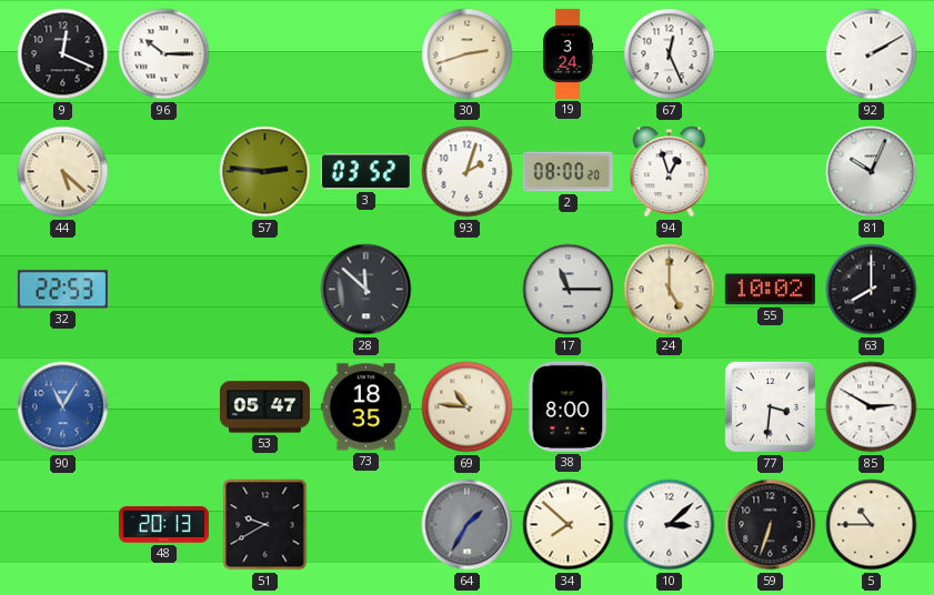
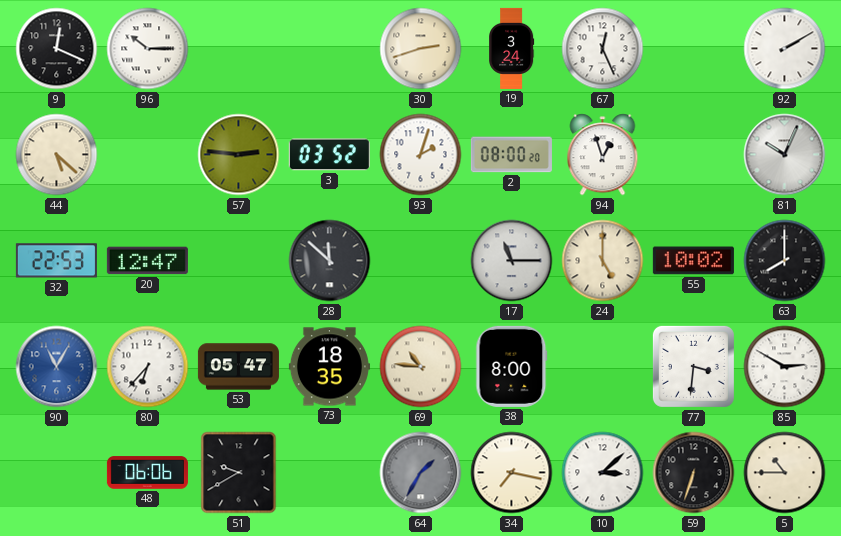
20: none -> 12:47 (147, 261)
80: none -> 6:37 (148, 367)
48: 20:13 -> 06:06 (147, 473)
34: 7:52 -> 7:17 (512, 473)
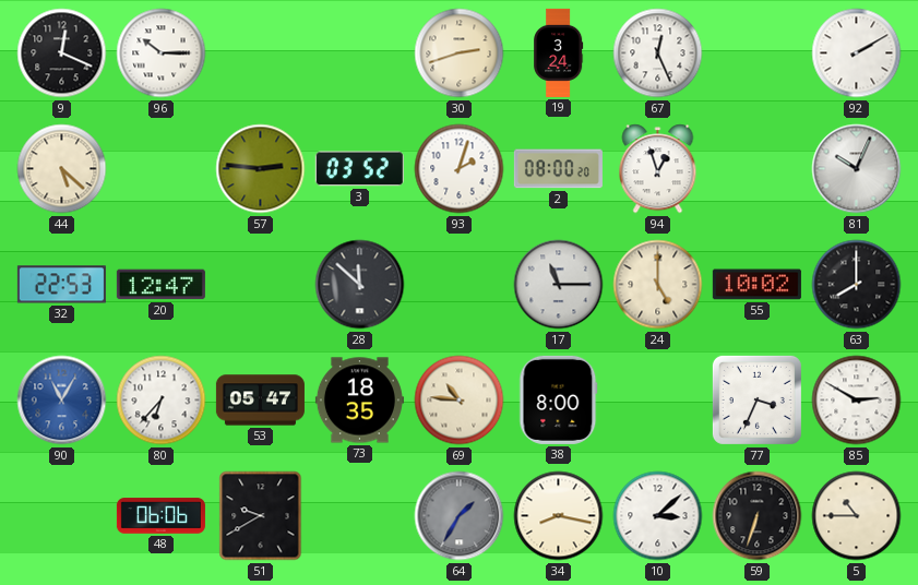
77: 3:31 -> 3:34 (756, 399)
34: 7:17 -> 8:17 (559, 516)
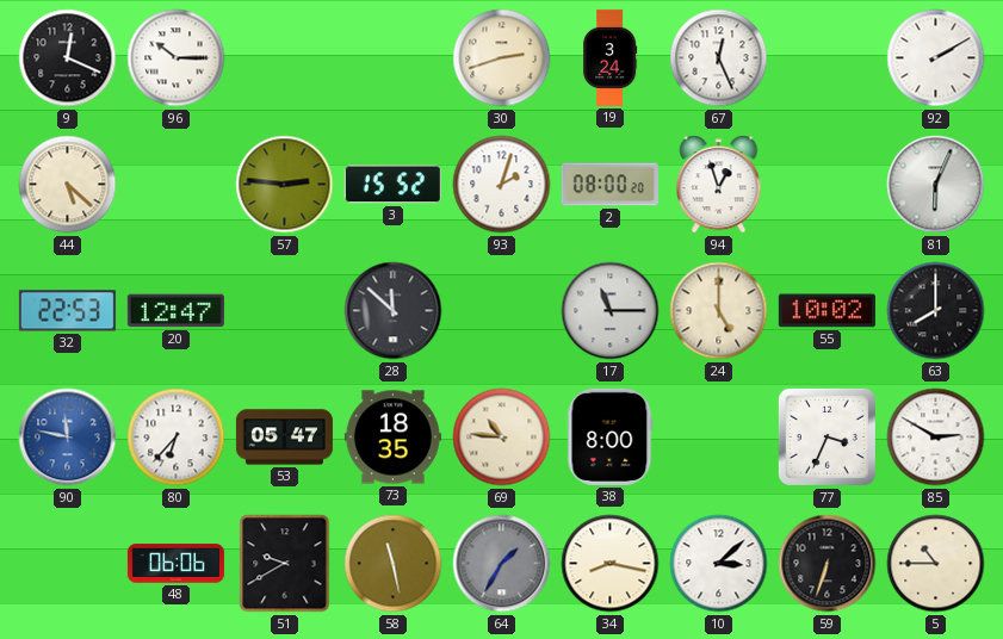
3: 03:52 -> 15:52 (392, 185)
81: 10:04 -> 6:04 (936, 185)
90: 11:05 -> 11:47 (68, 438)
58: none -> 11:28 (394, 564)
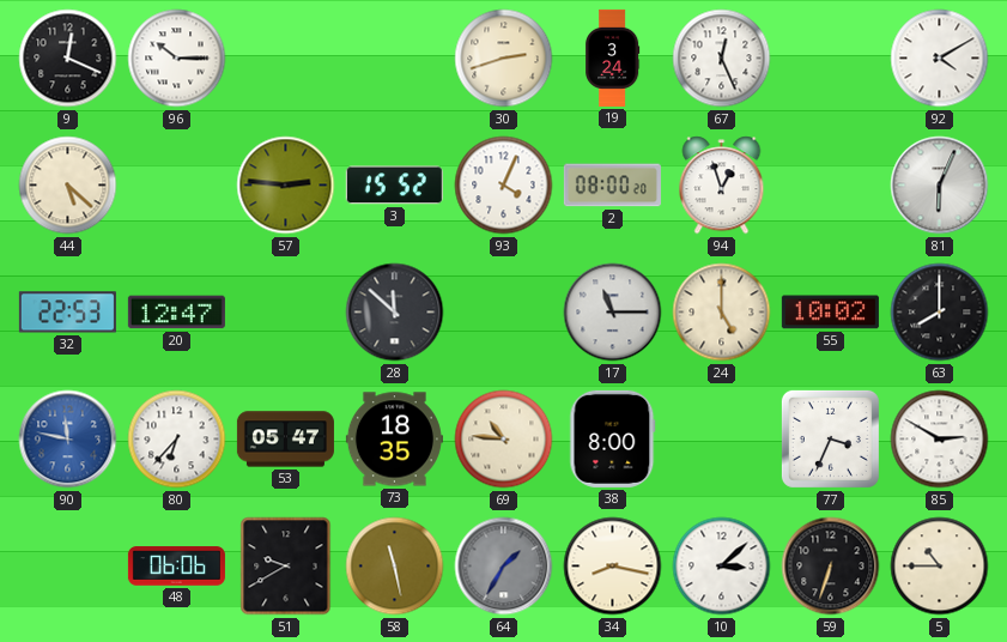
92: 2:10 -> 4:10 (940, 59)
93: 2:03 -> 4:04 (504, 186)
